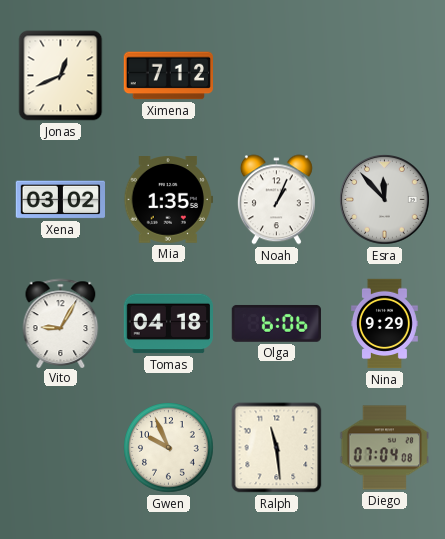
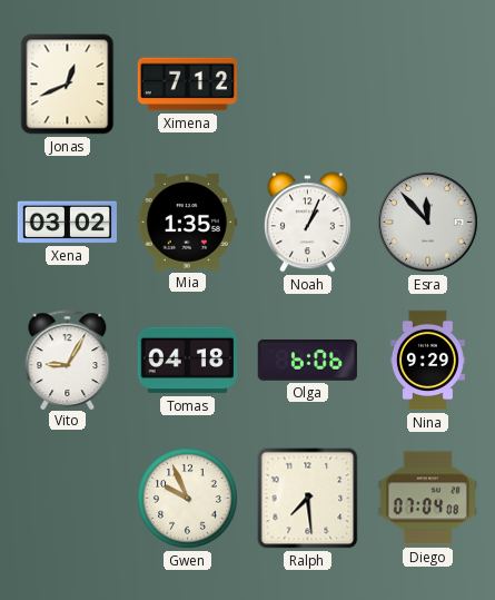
Ralph: 11:29 -> 7:29 (308, 499)
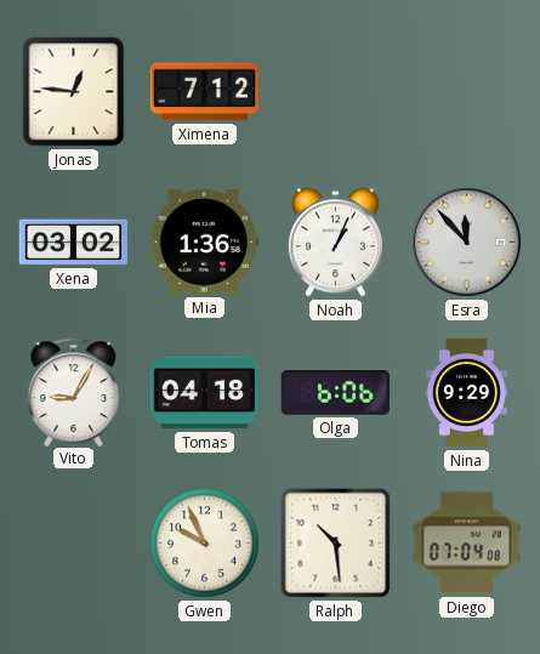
Jonas: 12:41 -> 12:46 (74, 92)
Mia: 1:35 -> 1:36 (204, 243)
Ralph: 7:29 -> 10:29 (336, 544)
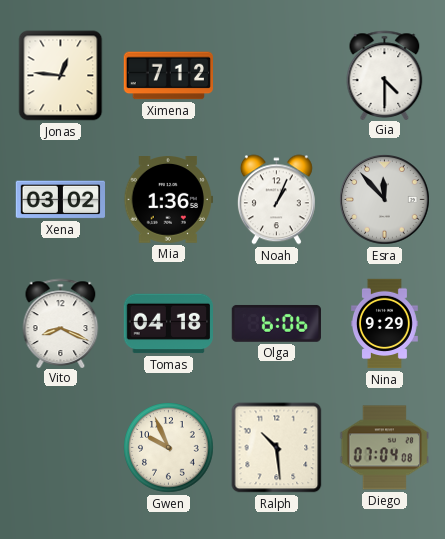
Gia: none -> 4:30 (385, 75)
Vito: 9:05 -> 8:19 (61, 323)
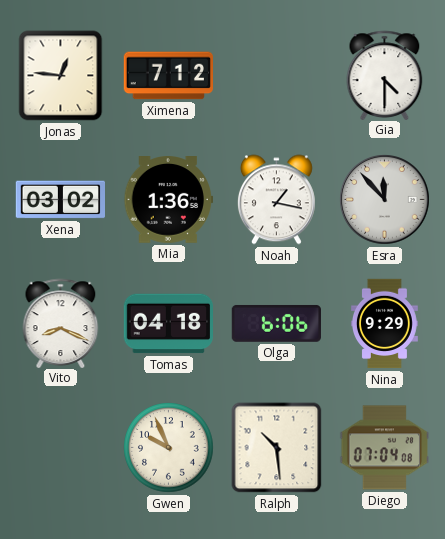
Noah: 1:04 -> 1:17 (276, 200)
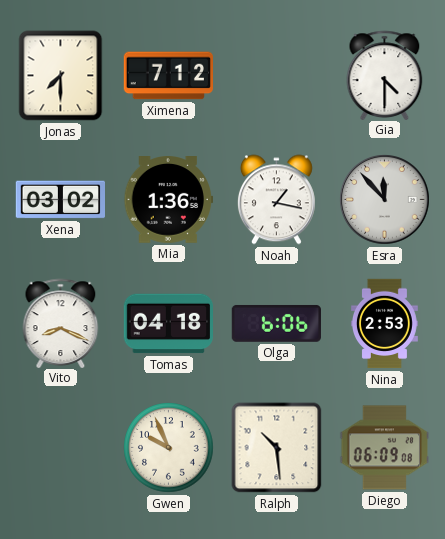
Jonas: 12:46 -> 7:30 (61, 76)
Nina: 9:29 -> 2:53 (385, 324)
Diego: 07:04 -> 06:09 (384, 448)
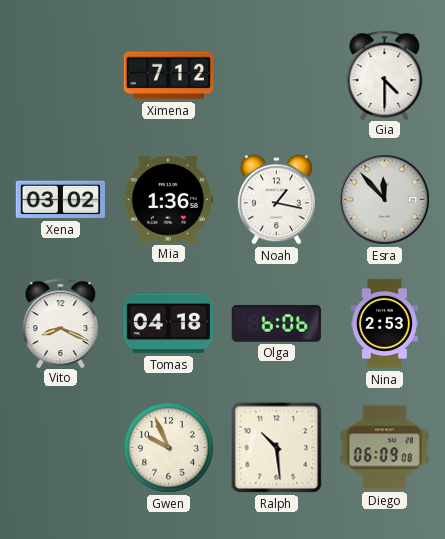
Jonas: 7:30 -> none (61, 76)
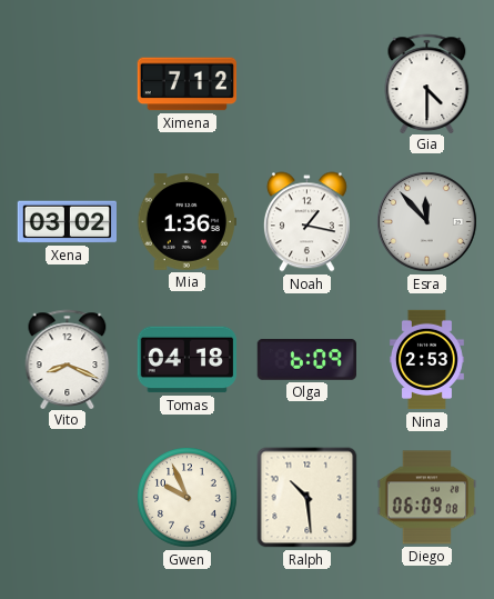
Olga: 6:06 -> 6:09 (306, 359)
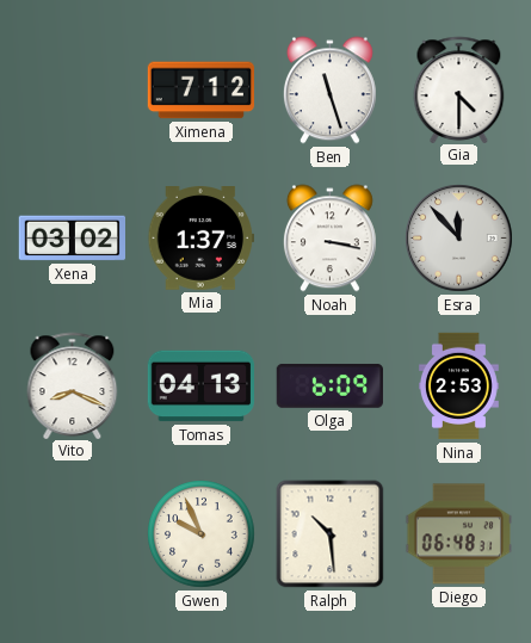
Ben: none -> 11:27 (329, 91)
Mia: 1:36 -> 1:37 (200, 239)
Noah: 1:17 -> 3:17 (329, 239)
Tomas: 04:18 -> 04:13 (200, 387)
Diego: 06:09 -> 06:48 (458, 534)
